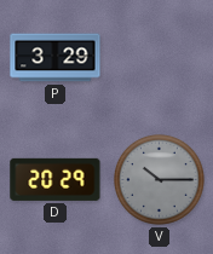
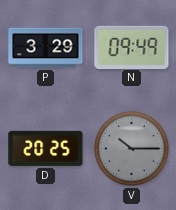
N: none -> 09:49 (132, 47)
D: 20:29 -> 20:25 (46, 148)
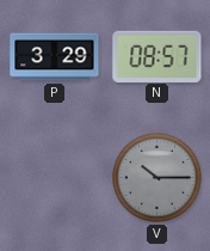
N: 09:49 -> 08:57 (157, 56)
D: 20:25 -> none (46, 148)
